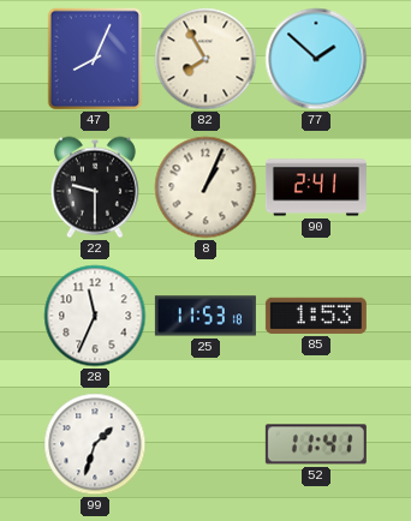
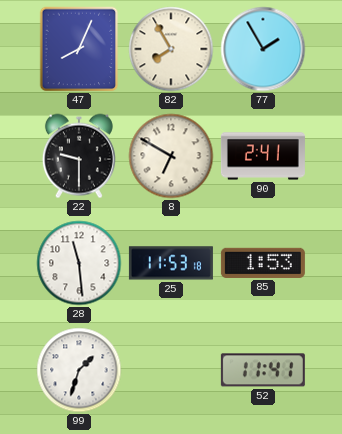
77: 1:52 -> 1:55 (263, 49)
8: 1:04 -> 6:50 (171, 156)
28: 11:34 -> 11:29 (79, 263)
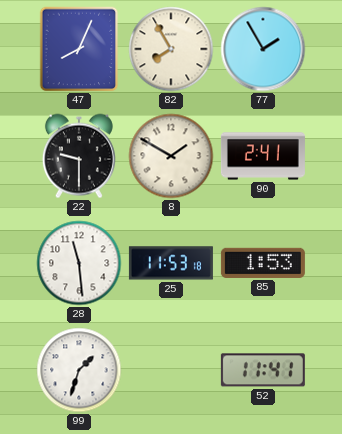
8: 6:50 -> 1:50 (171, 156)
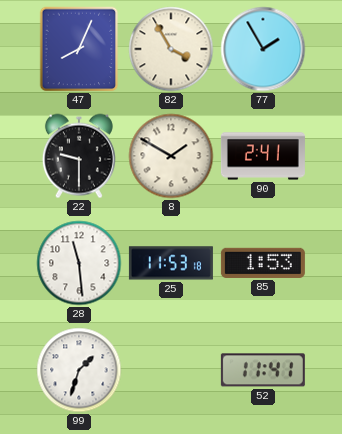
82: 7:55 -> 3:55 (171, 49)
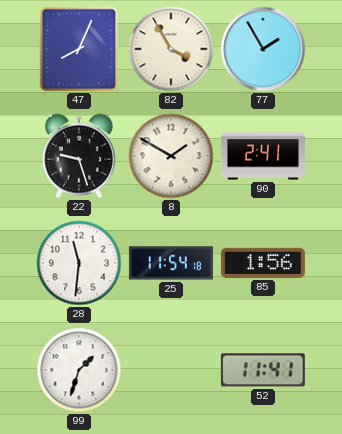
22: 9:30 -> 9:27 (79, 156)
28: 11:29 -> 11:31 (79, 263)
25: 11:53 -> 11:54 (171, 263)
85: 1:53 -> 1:56 (263, 263)
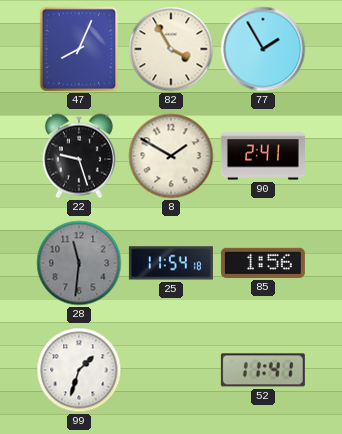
28 dial: white -> grey (79, 263)
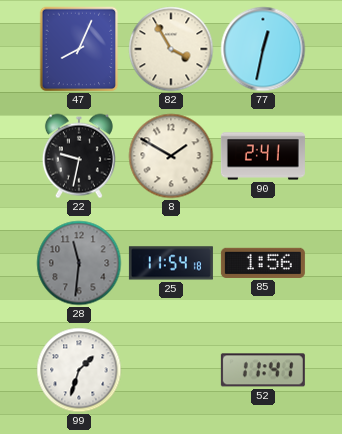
77: 1:55 -> 12:32 (263, 49)
22: 9:27 -> 9:32 (79, 156)
